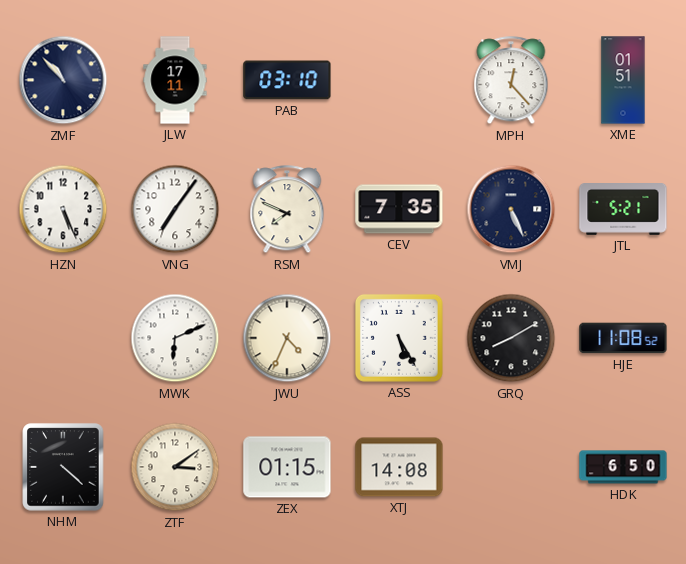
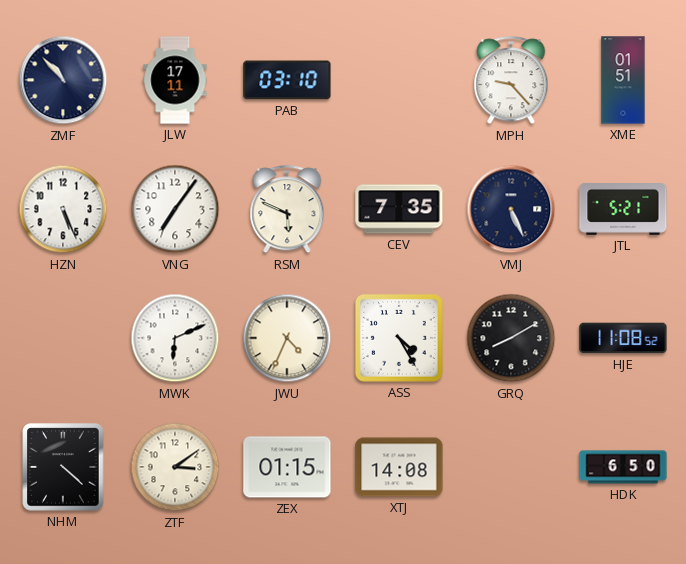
MPH: 12:23 -> 9:23 (511, 81)
RSM: 7:49 -> 5:49 (287, 210)
ASS: 5:25 -> 4:25 (399, 338)
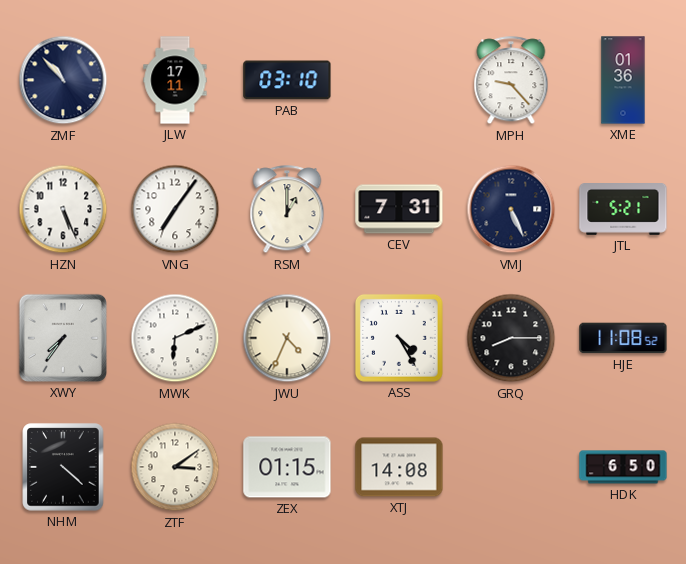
XME: 01:51 -> 01:36 (623, 80)
RSM: 5:49 -> 1:00 (287, 210)
CEV: 7:35 -> 7:31 (399, 209)
XWY: none -> 7:36 (63, 338)
GRQ: 8:10 -> 8:15 (511, 338)
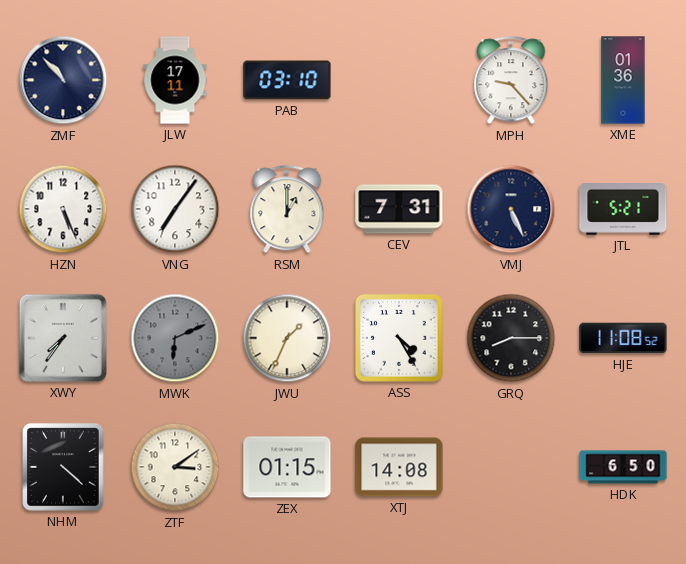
MWK dial: white -> grey (175, 338)
JWU: 4:34 -> 1:34 (287, 338)
